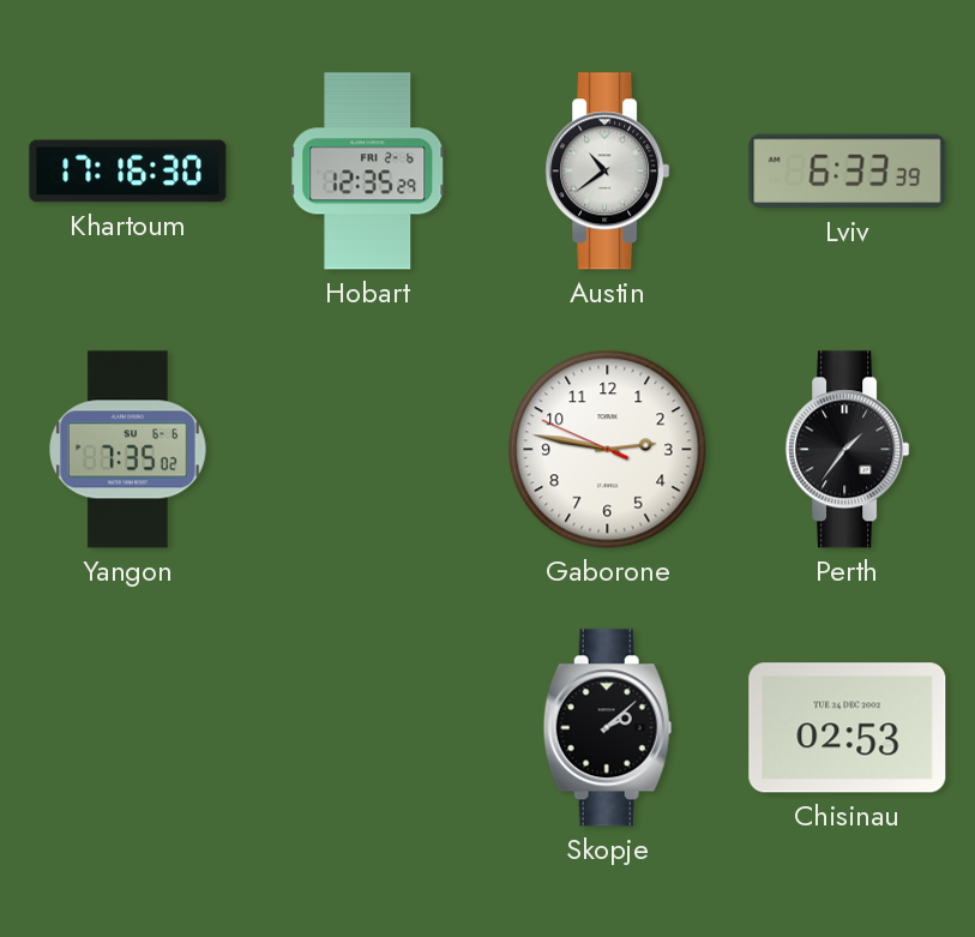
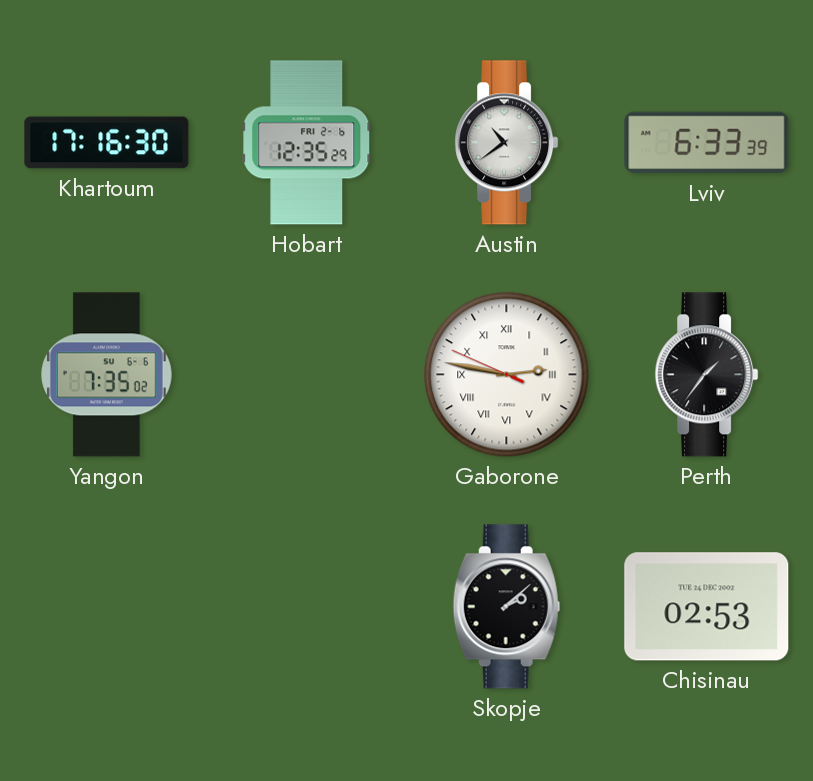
Gaborone numerals: Arabic -> Roman (507, 375)
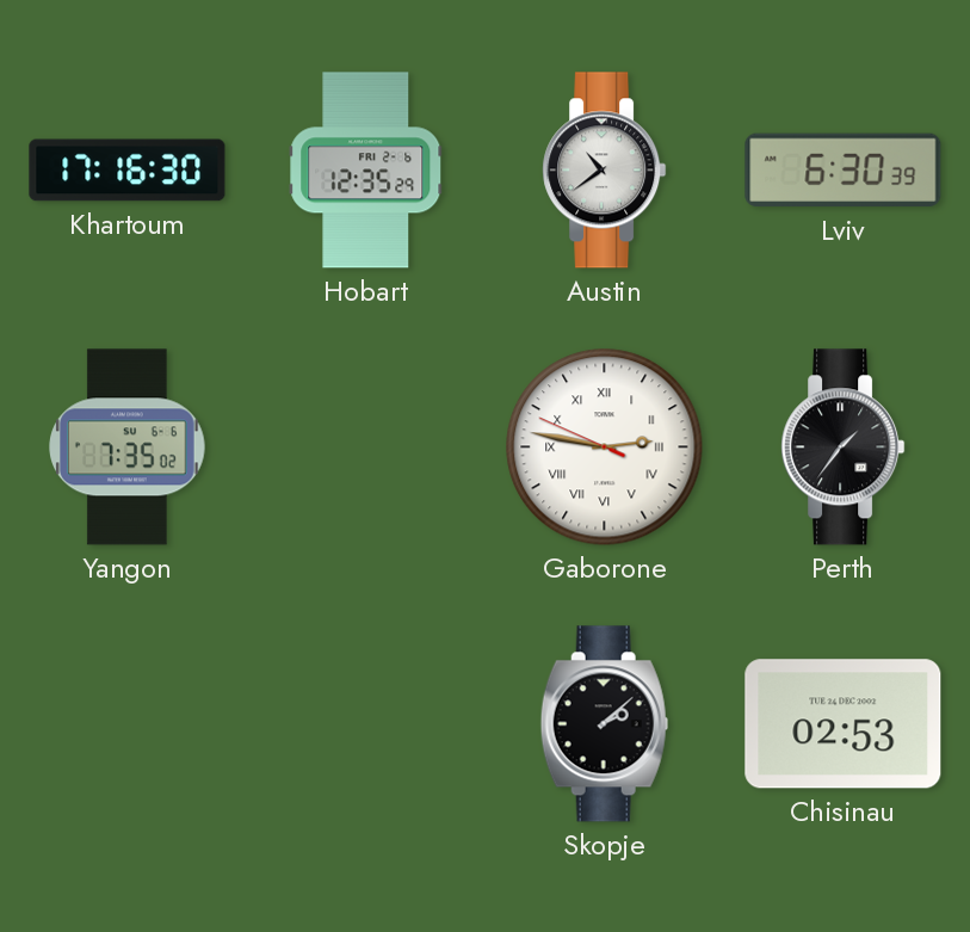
Lviv: 6:33 -> 6:30 (844, 171)
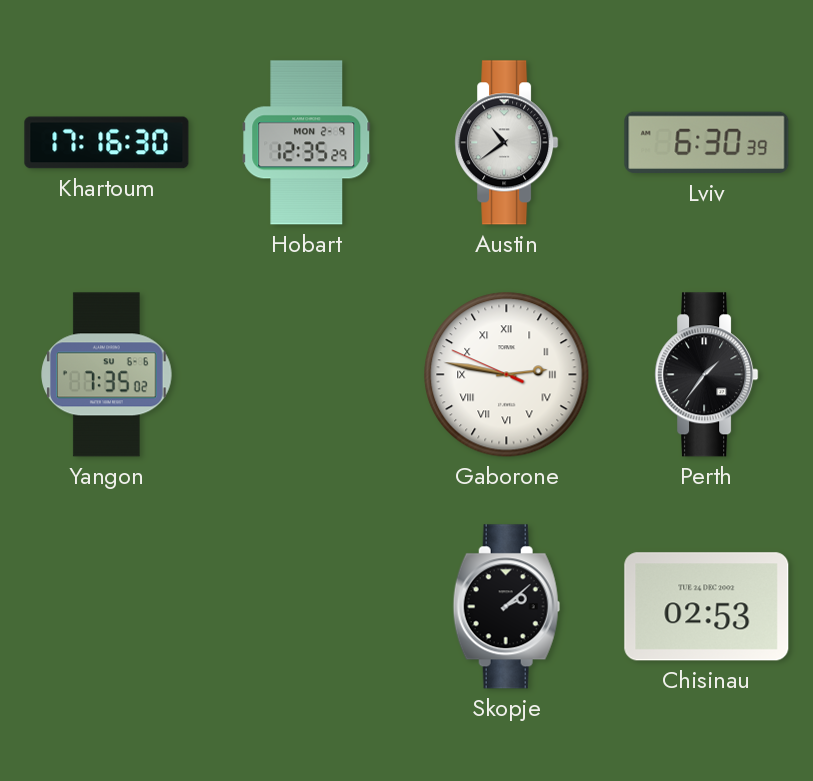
Hobart date: FRI 2-6 -> MON 2-9 (307, 143)
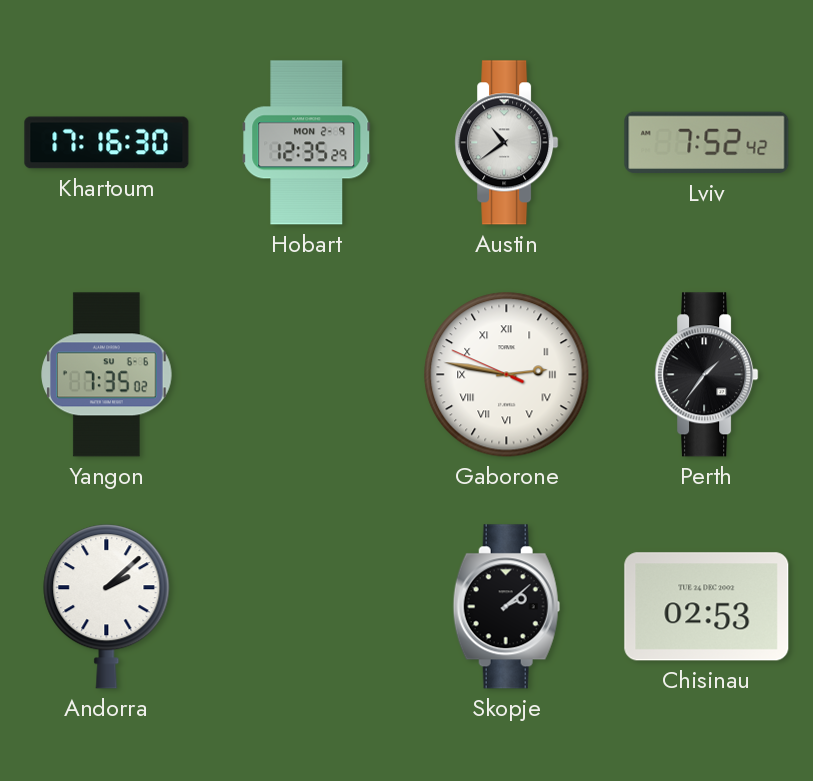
Lviv: 6:30 -> 7:52 (707, 143)
Andorra: none -> 2:08 (107, 607)
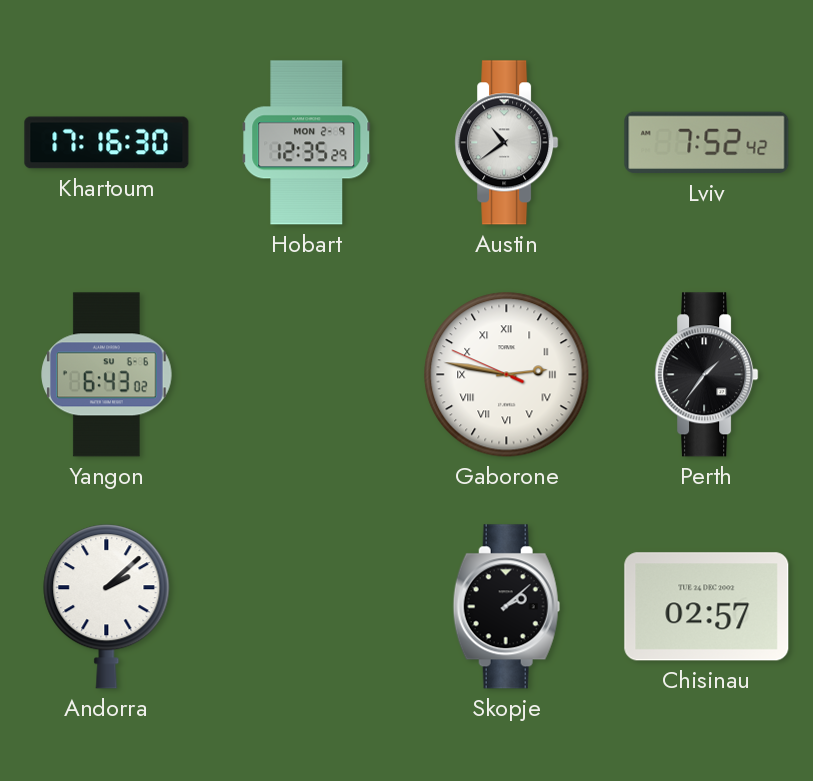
Yangon: 7:35 -> 6:43 (107, 375)
Chisinau: 02:53 -> 02:57 (707, 607)
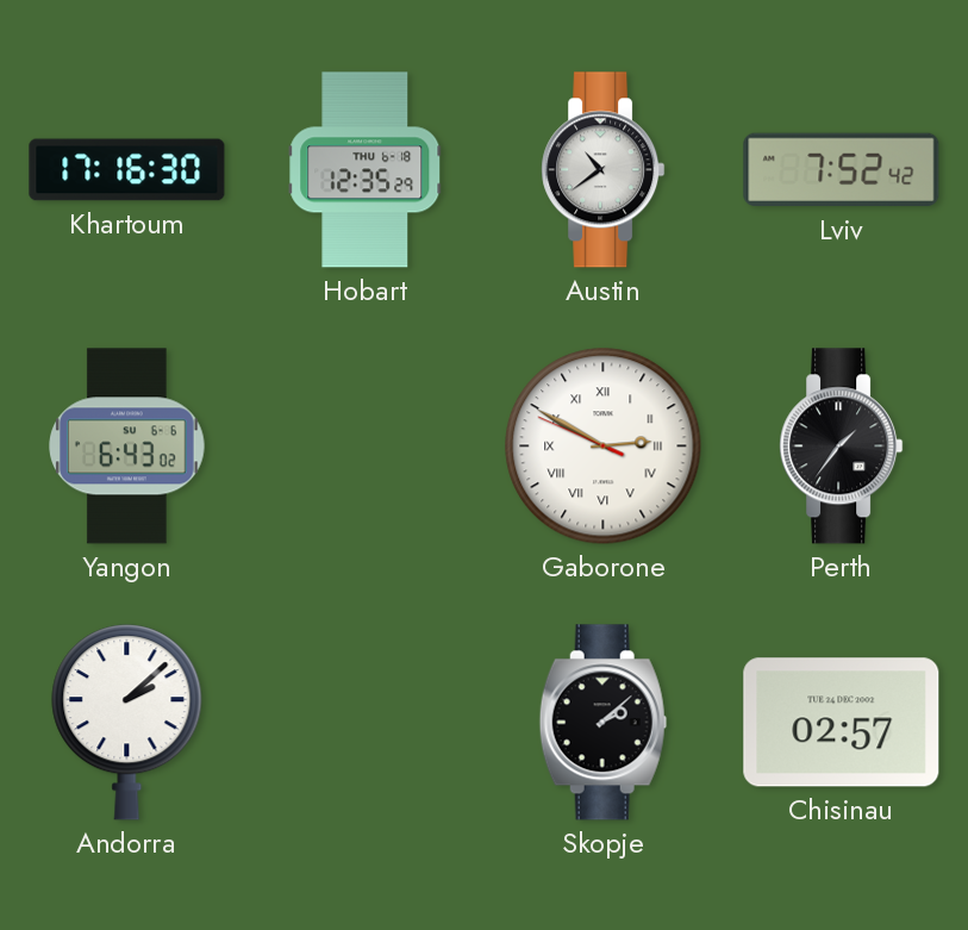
Hobart date: MON 2-9 -> THU 6-18 (366, 170)
Gaborone: 2:46 -> 2:49 (604, 447)
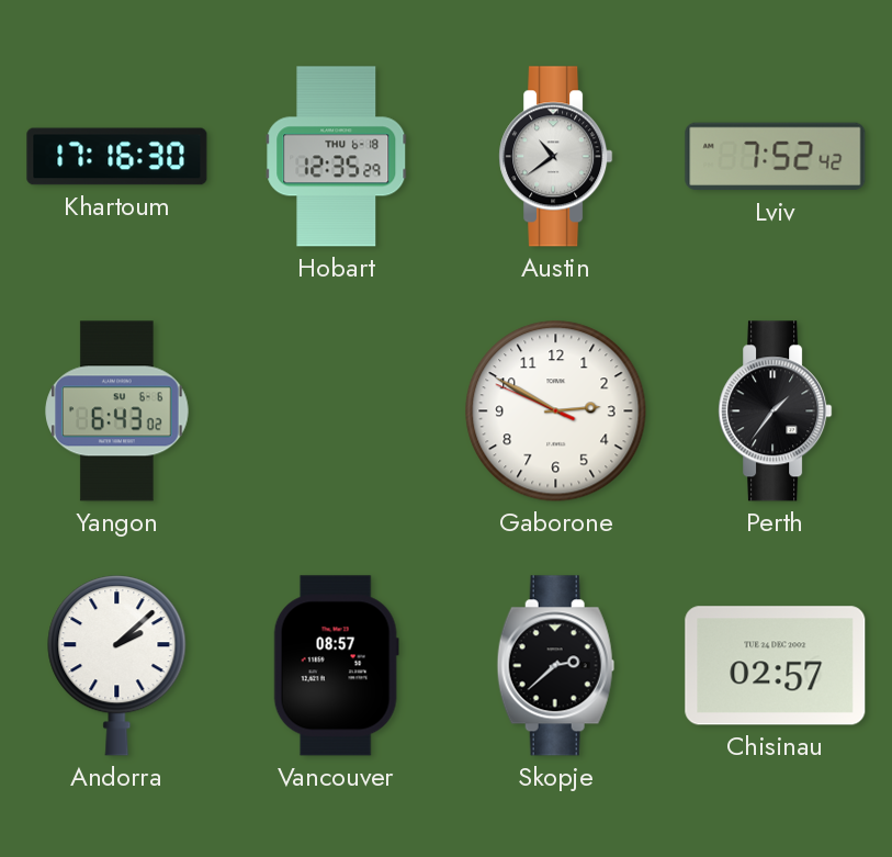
Gaborone numerals: Roman -> Arabic (556, 411)
Vancouver: none -> 08:57 (336, 666)
Skopje: 2:08 -> 2:38 (555, 666)
